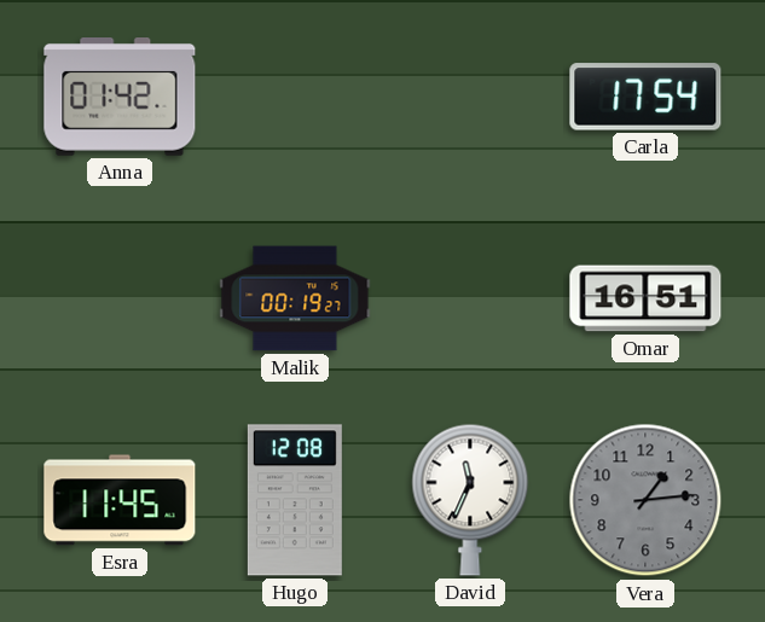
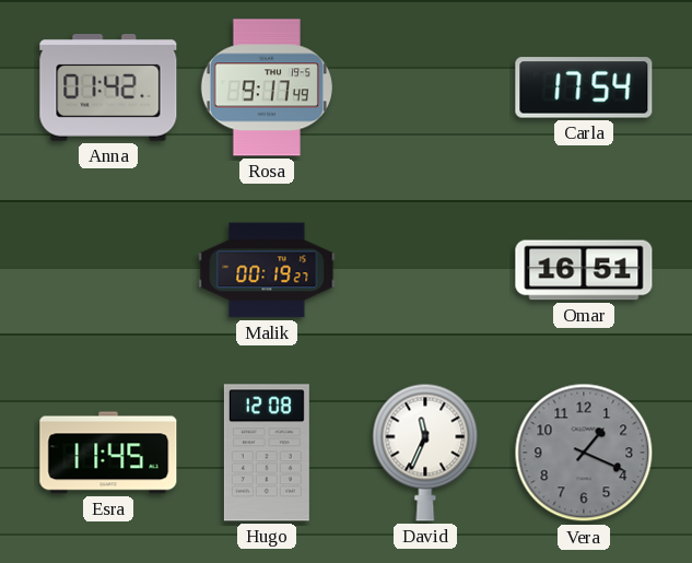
Rosa: none -> 9:17 (267, 87)
Vera: 1:14 -> 1:19 (584, 453)
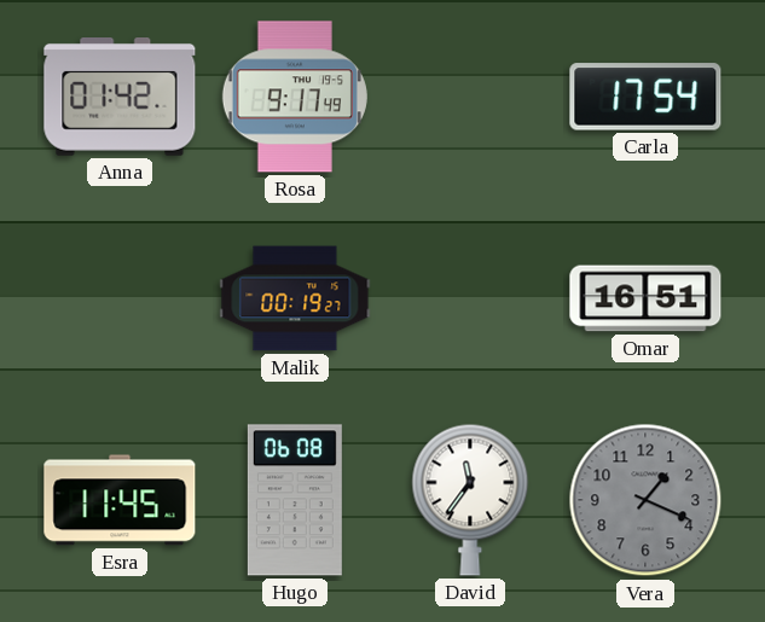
Hugo: 12:08 -> 06:08 (295, 500)
David: 11:34 -> 11:36 (470, 500)
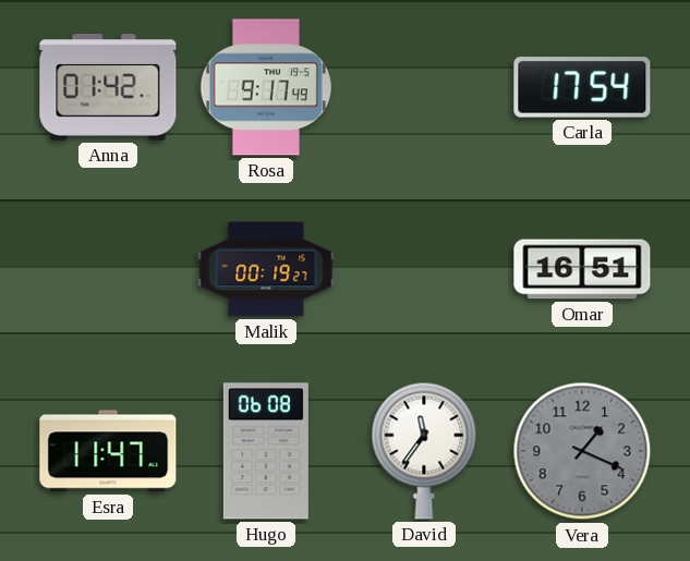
Esra: 11:45 -> 11:47 (108, 451)
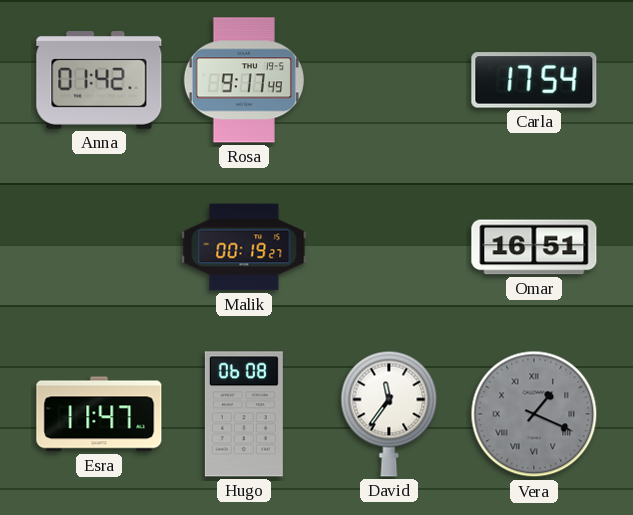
Vera numerals: Arabic -> Roman (534, 414)
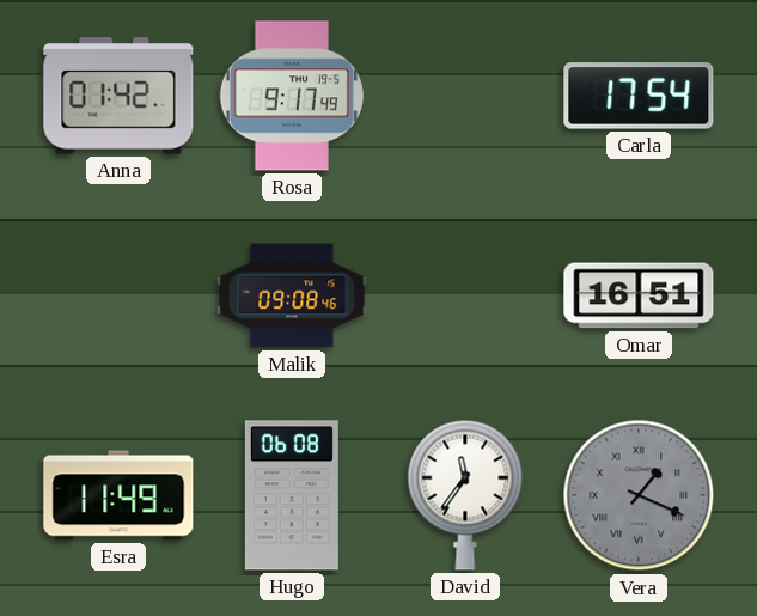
Malik: 00:19 -> 09:08 (292, 295)
Esra: 11:47 -> 11:49 (118, 495)
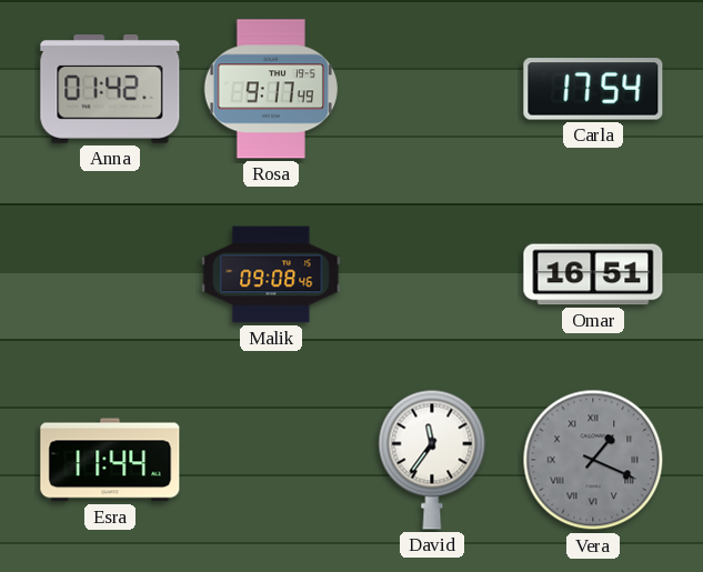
Esra: 11:49 -> 11:44 (110, 460)
Hugo: 06:08 -> none (292, 495)
